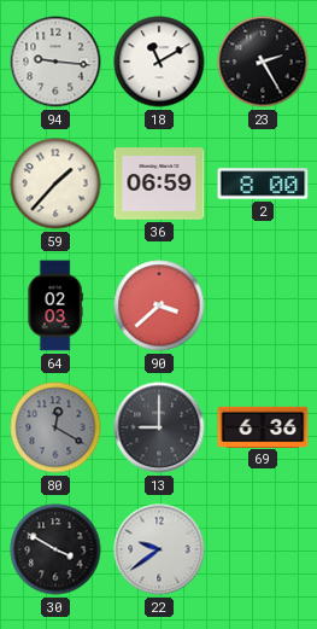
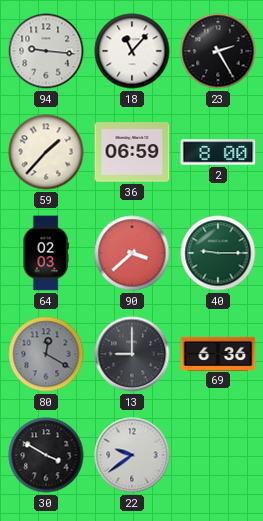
18: 11:10 -> 11:07 (132, 51)
40: none -> 9:15 (218, 253)
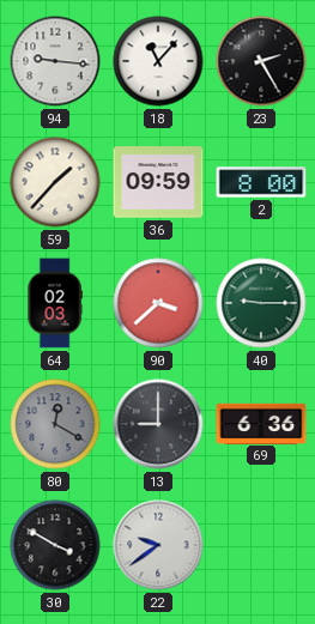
36: 06:59 -> 09:59 (158, 182)
